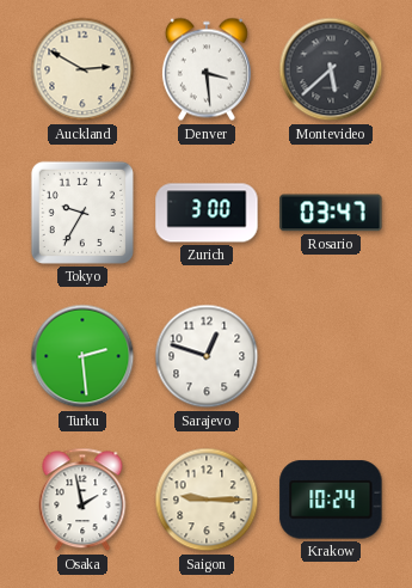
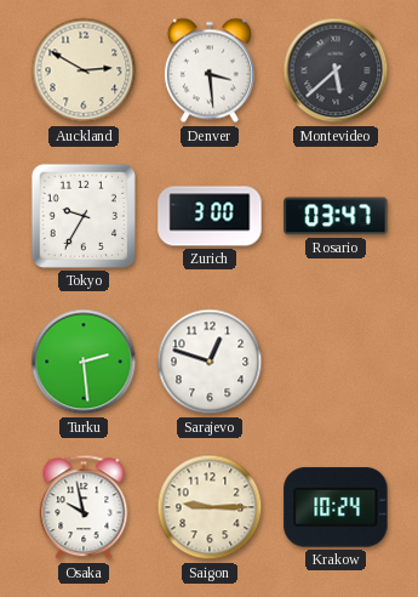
Osaka: 1:58 -> 9:58 (84, 507)
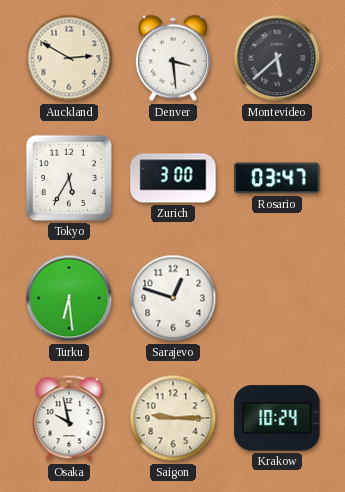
Tokyo: 9:35 -> 5:35 (69, 178)
Turku: 2:29 -> 6:29 (69, 298)
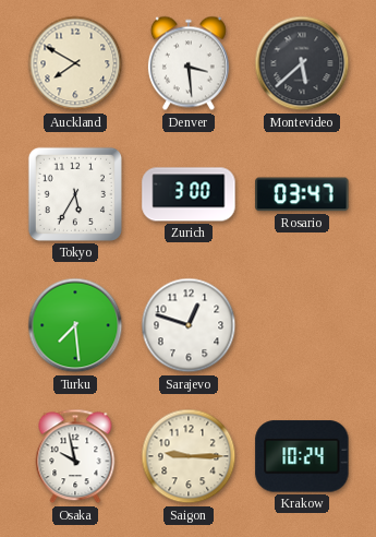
Auckland: 2:50 -> 7:50 (75, 63)
Turku: 6:29 -> 7:29 (75, 325)
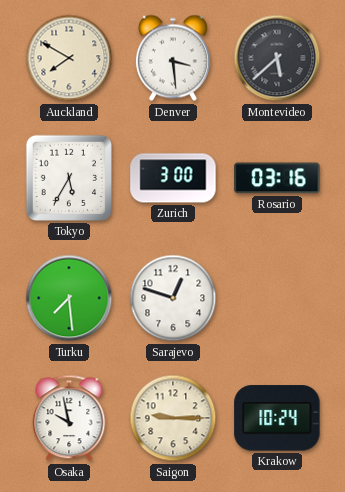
Rosario: 03:47 -> 03:16 (277, 178)
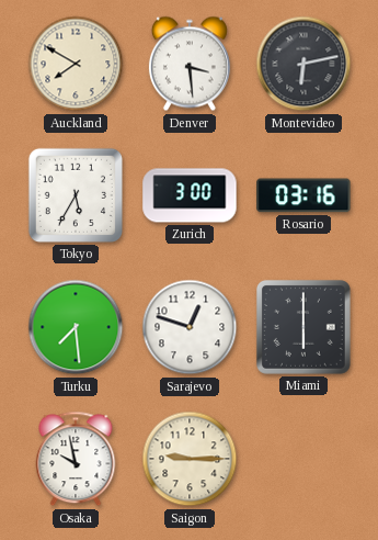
Montevideo: 5:38 -> 6:13 (303, 64)
Miami: none -> 6:00 (303, 327)
Krakow: 10:24 -> none (277, 418)
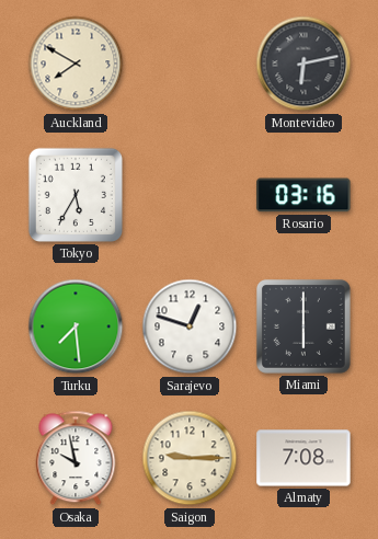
Denver: 3:29 -> none (190, 64)
Zurich: 3:00 -> none (190, 195)
Almaty: none -> 7:08 (303, 458)
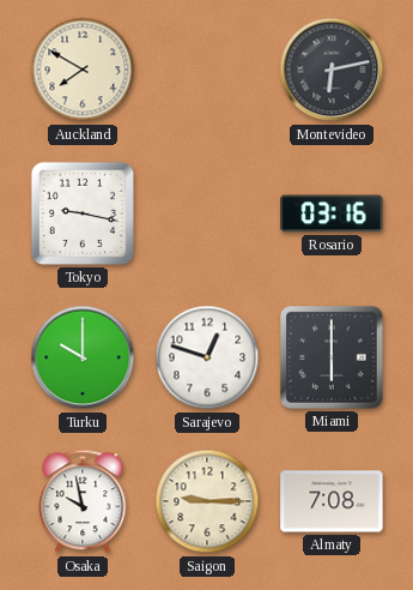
Tokyo: 5:35 -> 9:17 (83, 213)
Turku: 7:29 -> 10:00 (83, 357)
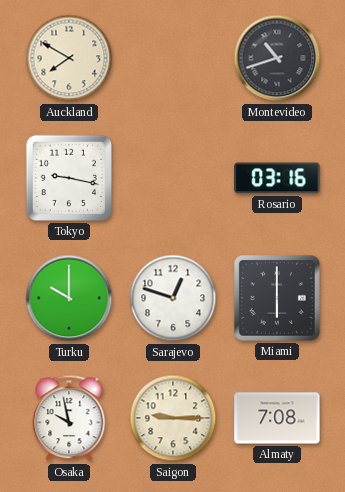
Montevideo: 6:13 -> 10:42 (277, 58)
